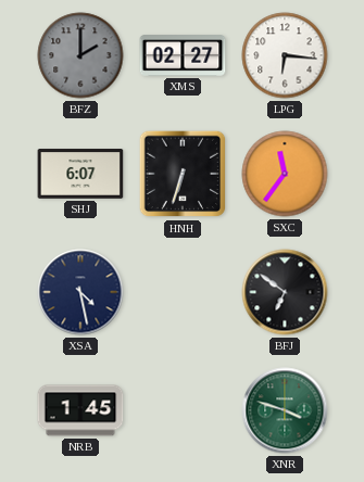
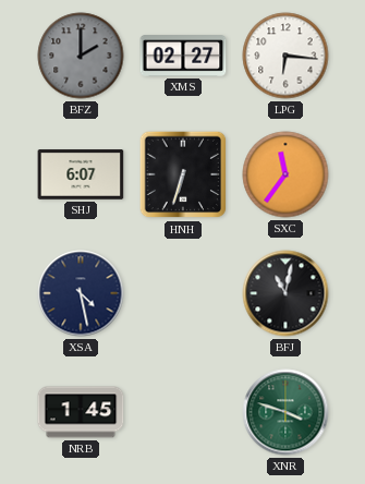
BFJ: 6:51 -> 11:02 (285, 293)
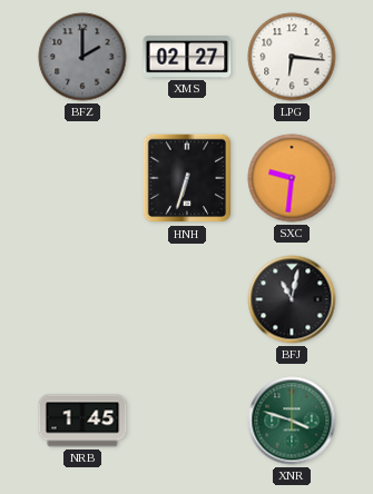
SHJ: 6:07 -> none (81, 174)
SXC: 11:36 -> 9:31 (292, 178)
XSA: 4:28 -> none (81, 293)
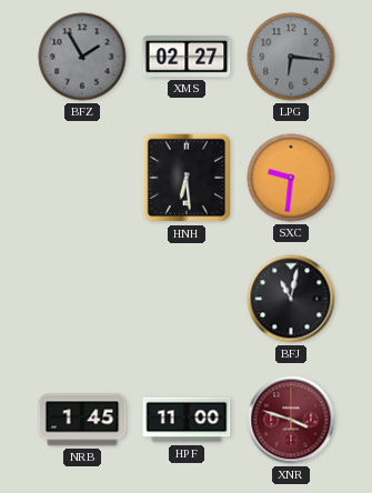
BFZ: 2:00 -> 1:55 (82, 57)
LPG dial: white -> grey (291, 57)
HNH: 6:33 -> 6:29 (187, 178)
HPF: none -> 11:00 (187, 420)
XNR dial: green -> burgundy (291, 420)
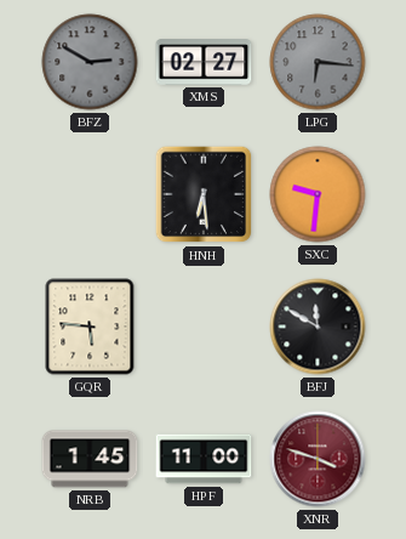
BFZ: 1:55 -> 2:50 (90, 62)
GQR: none -> 5:46 (90, 327)
BFJ: 11:02 -> 11:50 (318, 327)
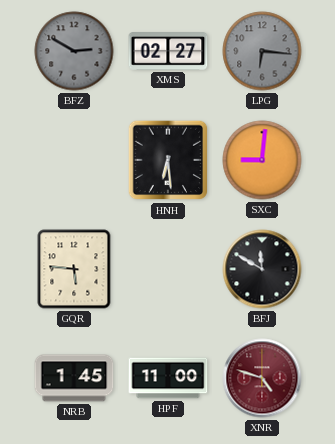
SXC: 9:31 -> 9:01 (262, 160)
XNR: 3:48 -> 4:48 (262, 378)
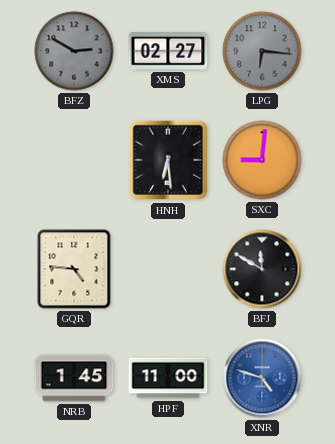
GQR: 5:46 -> 4:46 (74, 269)
XNR dial: burgundy -> blue (262, 378)
